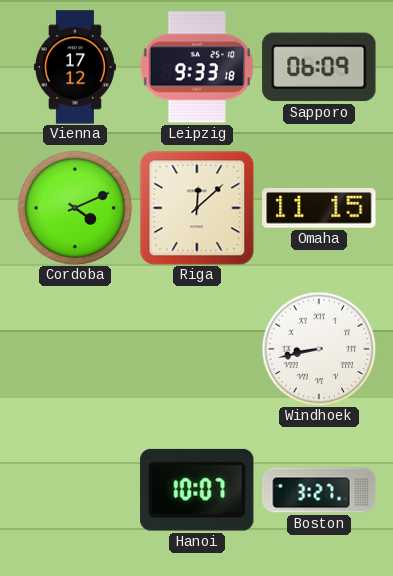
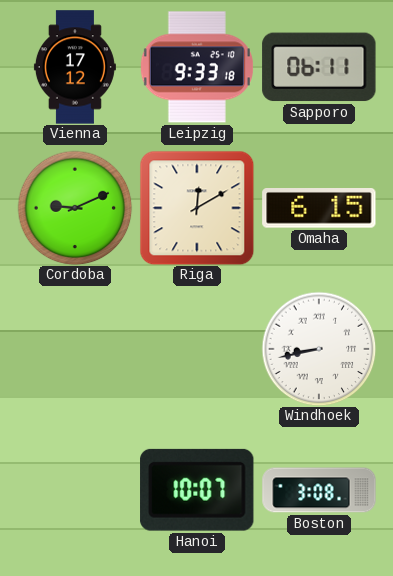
Sapporo: 06:09 -> 06:11 (319, 67)
Cordoba: 4:11 -> 9:11 (75, 208)
Riga: 12:08 -> 12:10 (197, 208)
Omaha: 11:15 -> 6:15 (319, 208)
Boston: 3:27 -> 3:08 (319, 490)
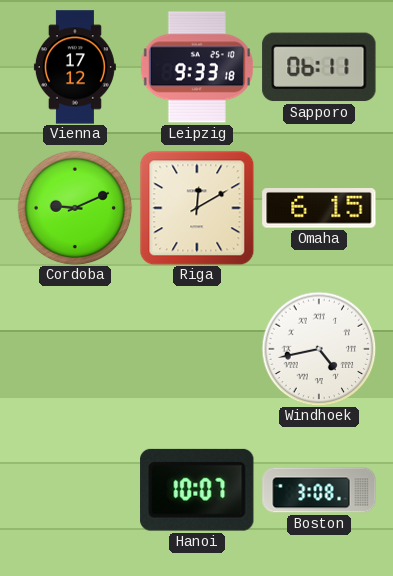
Windhoek: 8:43 -> 4:43 (319, 349)
